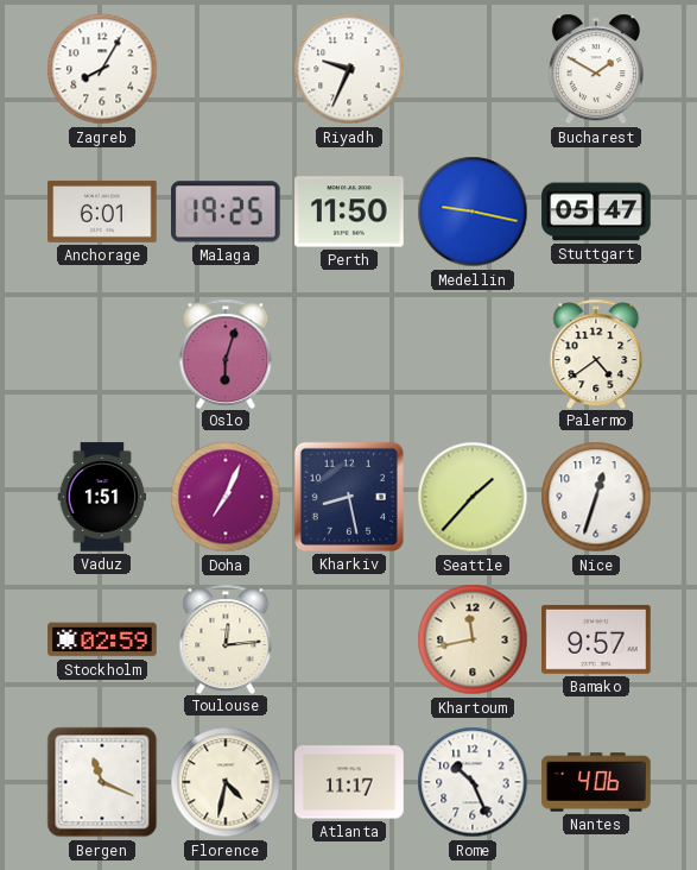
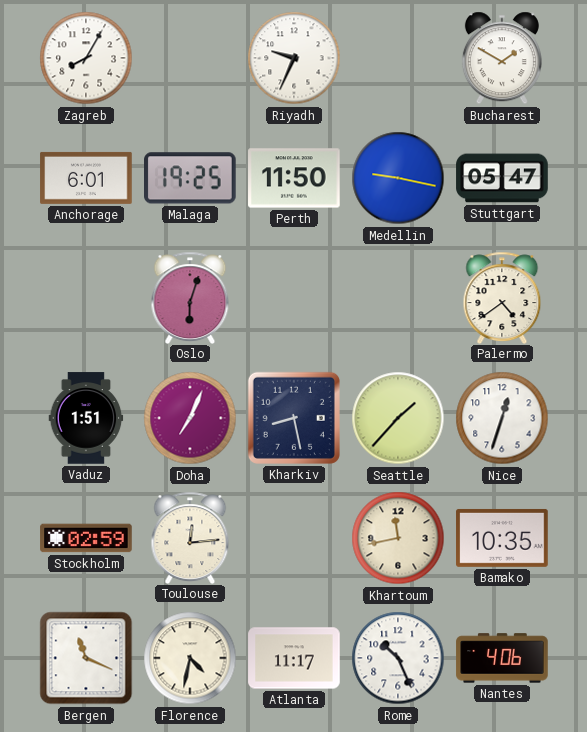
Bamako: 9:57 -> 10:35 (502, 538)
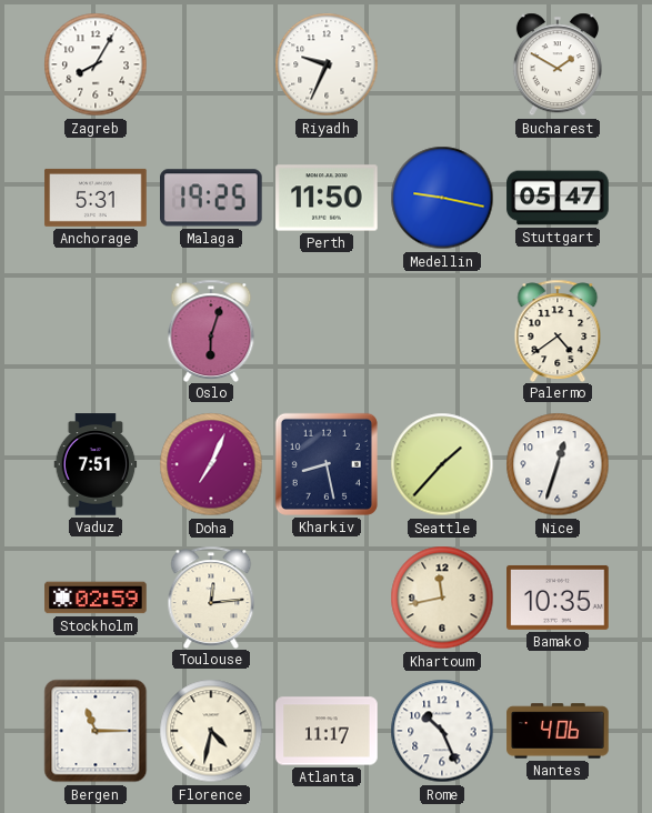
Anchorage: 6:01 -> 5:31 (96, 198)
Vaduz: 1:51 -> 7:51 (96, 464)
Bergen: 11:19 -> 11:15 (96, 731)
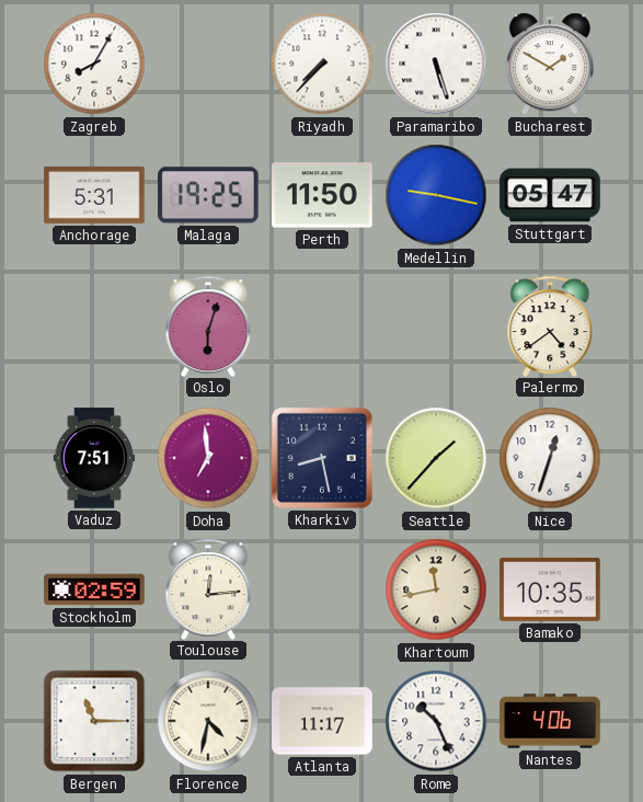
Riyadh: 9:34 -> 7:37 (322, 64)
Paramaribo: none -> 5:27 (436, 64)
Doha: 7:04 -> 6:59 (208, 458)
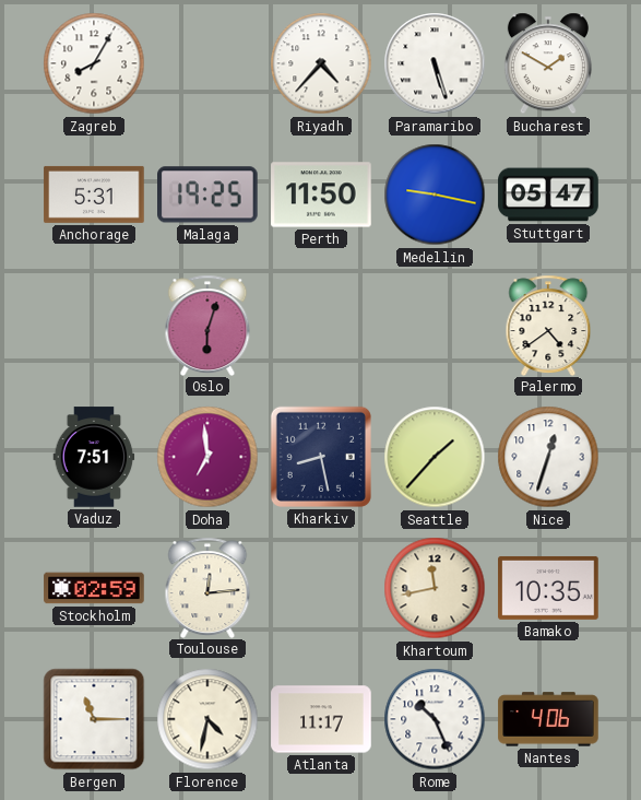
Riyadh: 7:37 -> 4:37 (321, 63)
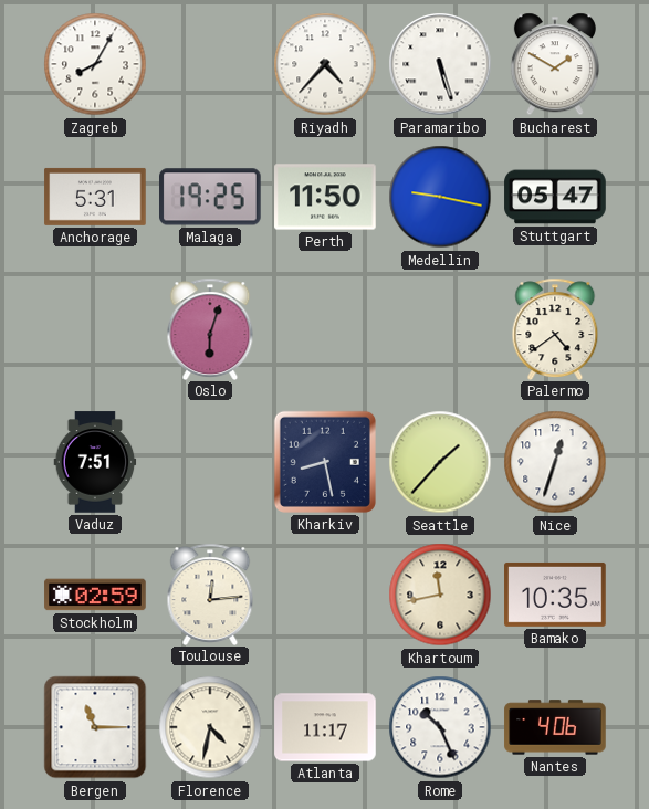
Doha: 6:59 -> none (207, 457)
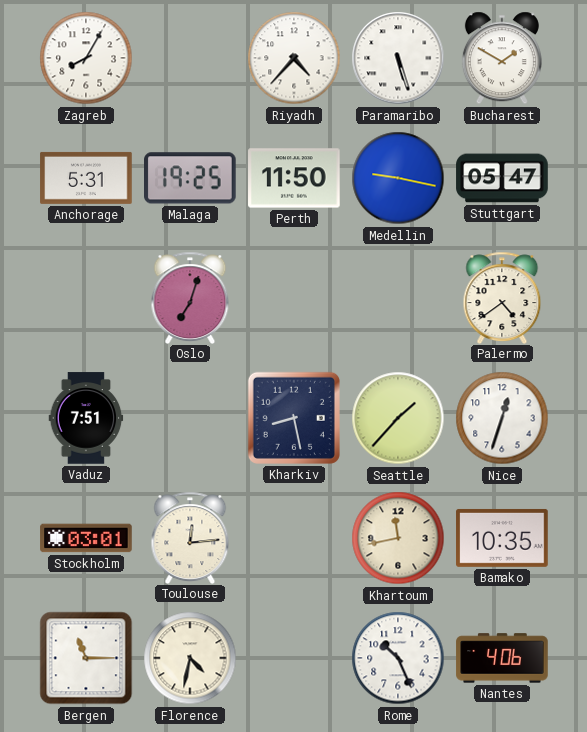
Oslo: 6:03 -> 7:03 (190, 297)
Stockholm: 02:59 -> 03:01 (86, 538)
Atlanta: 11:17 -> none (325, 727)
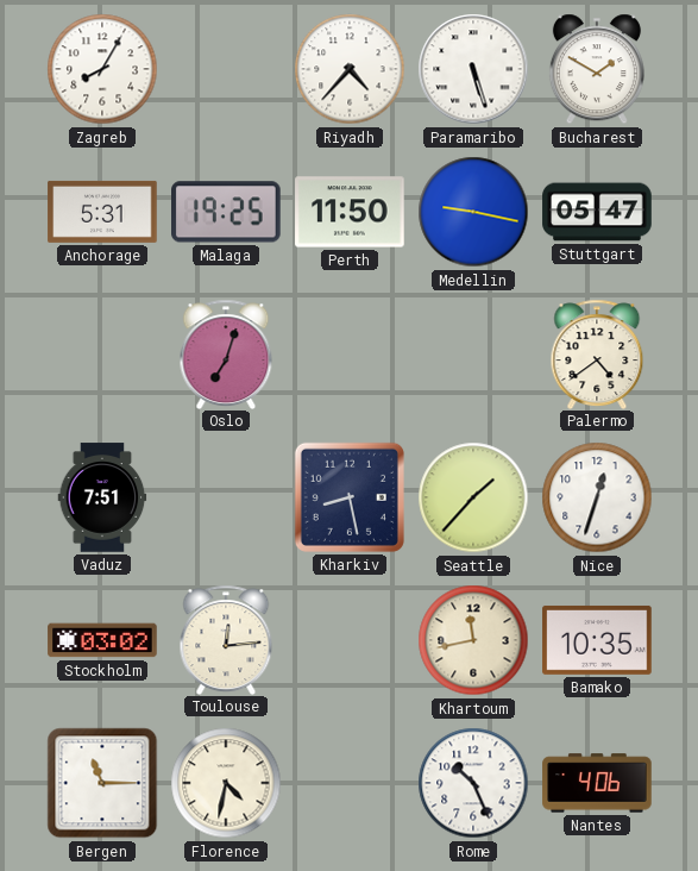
Stockholm: 03:01 -> 03:02 (102, 640)
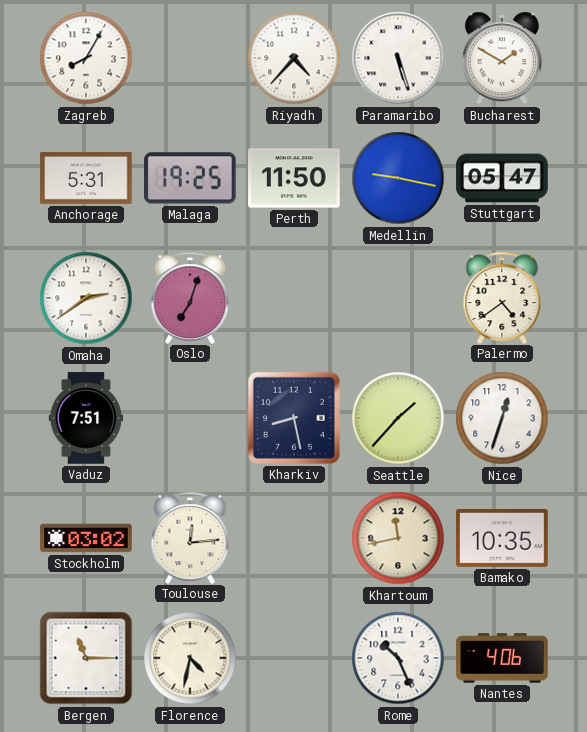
Omaha: none -> 2:39 (86, 298)
